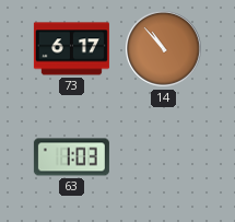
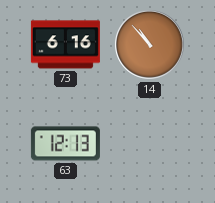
73: 6:17 -> 6:16 (65, 45)
63: 1:03 -> 12:13 (65, 144)
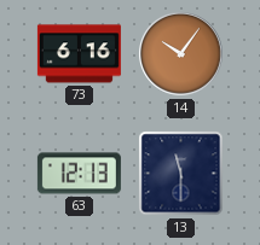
14: 10:53 -> 10:06 (181, 54)
13: none -> 11:30 (181, 174)
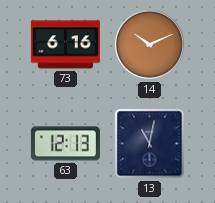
14: 10:06 -> 10:11 (150, 45)
13: 11:30 -> 11:02 (150, 144)
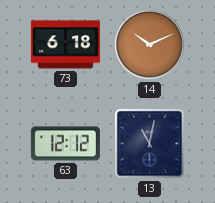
73: 6:16 -> 6:18 (65, 45)
63: 12:13 -> 12:12 (65, 144)
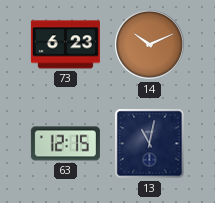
73: 6:18 -> 6:23 (65, 45)
63: 12:12 -> 12:15 (65, 144)
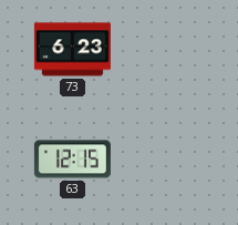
14: 10:11 -> none (150, 45)
13: 11:02 -> none (150, 144)
